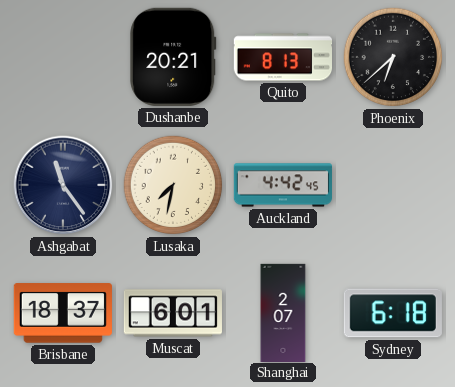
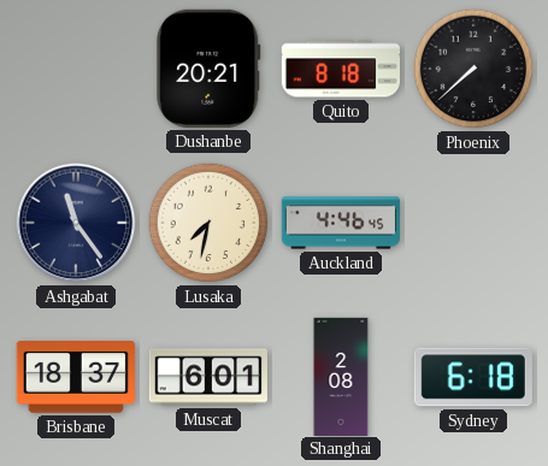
Quito: 8:13 -> 8:18 (340, 69)
Phoenix: 6:38 -> 7:38 (473, 69)
Auckland: 4:42 -> 4:46 (341, 223)
Shanghai: 2:07 -> 2:08 (341, 376)
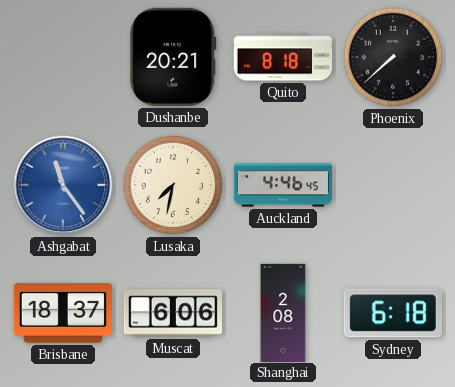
Ashgabat dial: navy -> blue (63, 185)
Muscat: 6:01 -> 6:06 (173, 313)
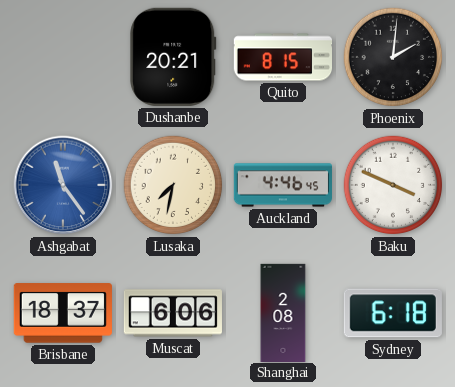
Quito: 8:18 -> 8:15 (282, 57)
Phoenix: 7:38 -> 2:01 (393, 57)
Baku: none -> 3:49 (393, 185)
